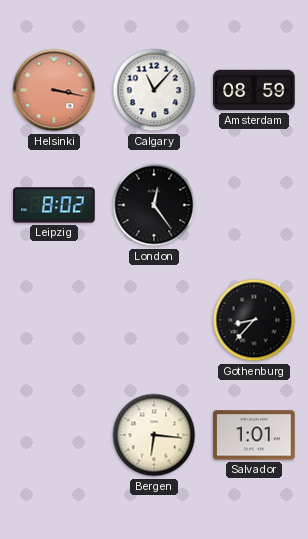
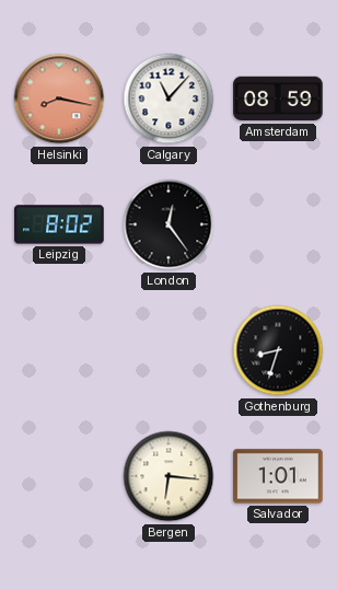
Helsinki: 3:17 -> 8:17 (59, 99)
Gothenburg: 8:37 -> 8:33 (278, 350)
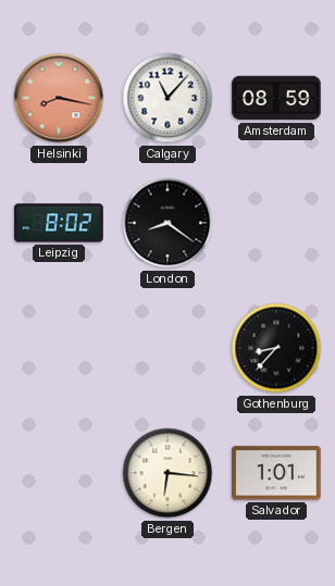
London: 12:24 -> 8:21 (167, 223)
Gothenburg: 8:33 -> 8:37 (276, 348)
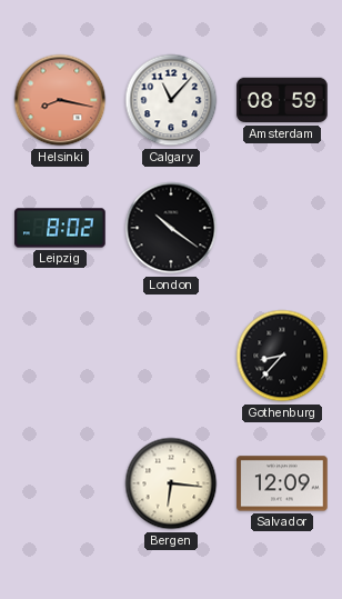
London: 8:21 -> 10:21 (171, 228)
Salvador: 1:01 -> 12:09 (282, 483)
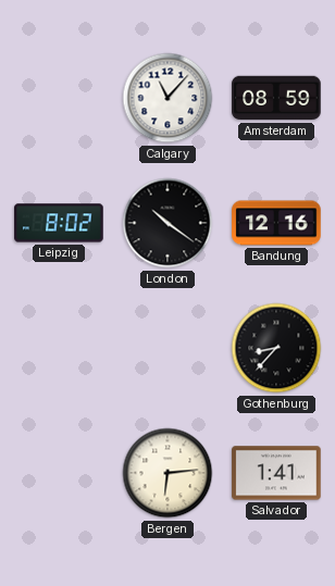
Helsinki: 8:17 -> none (60, 100)
Bandung: none -> 12:16 (276, 223)
Bergen: 6:16 -> 6:14 (167, 473)
Salvador: 12:09 -> 1:41 (276, 473)
